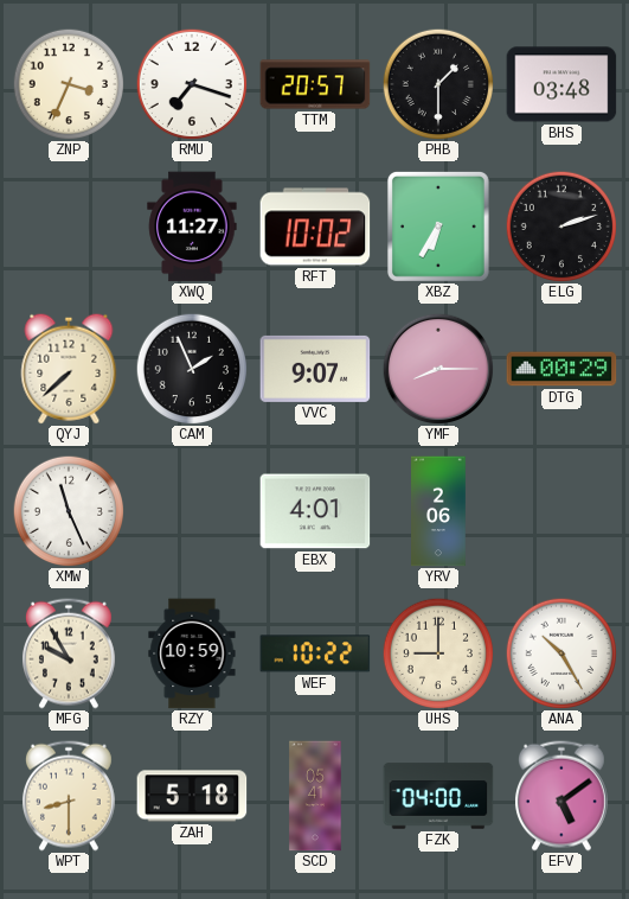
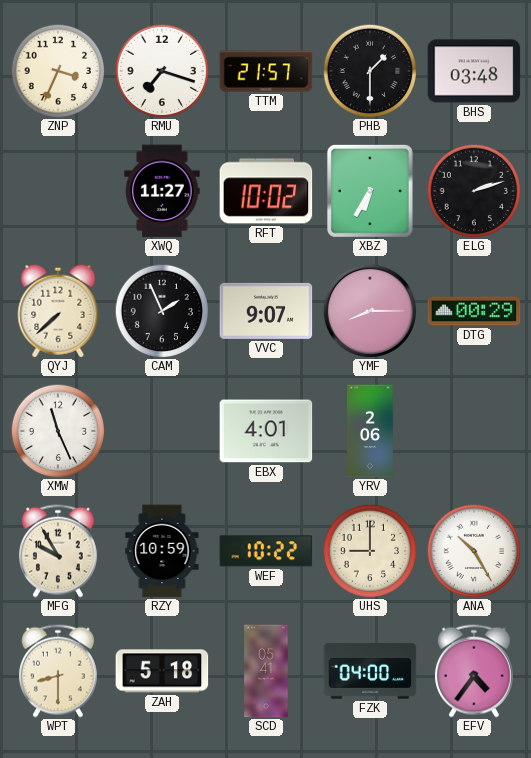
TTM: 20:57 -> 21:57 (266, 71)
EFV: 5:09 -> 4:36 (474, 671)
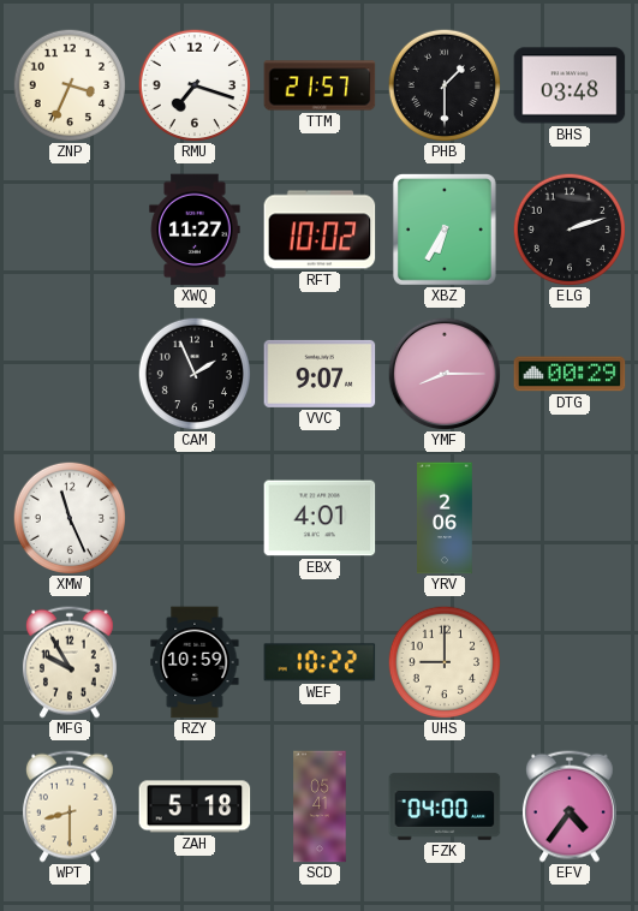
QYJ: 7:38 -> none (58, 311)
ANA: 10:25 -> none (473, 550)
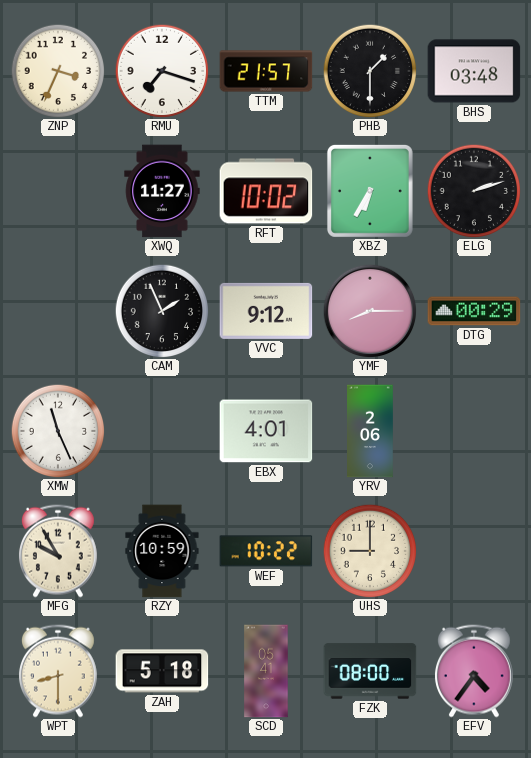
VVC: 9:07 -> 9:12 (266, 311)
FZK: 04:00 -> 08:00 (370, 671)
